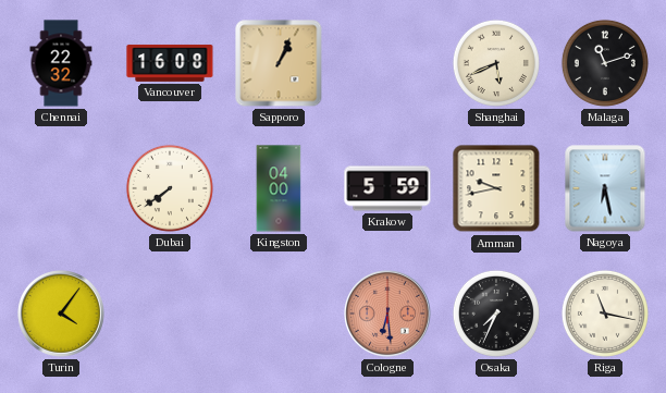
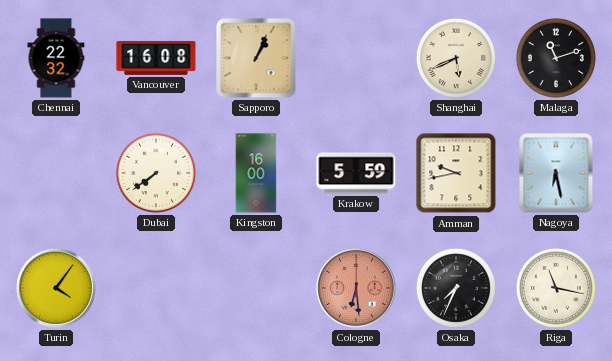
Kingston: 04:00 -> 16:00 (256, 173)
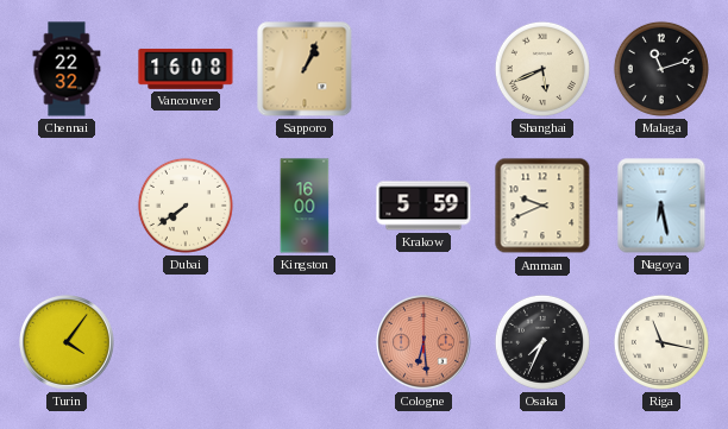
Amman: 9:43 -> 9:41 (542, 206)
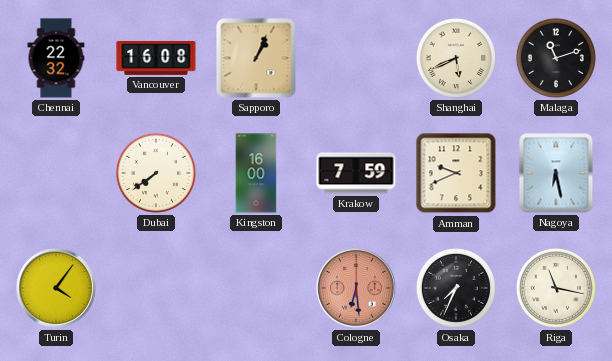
Krakow: 5:59 -> 7:59 (356, 173)
